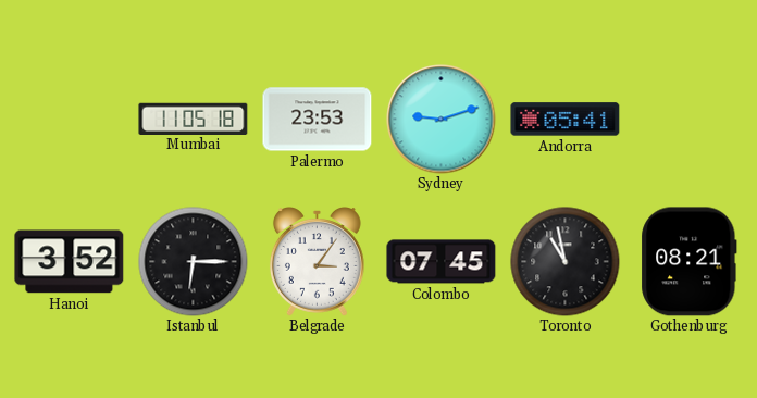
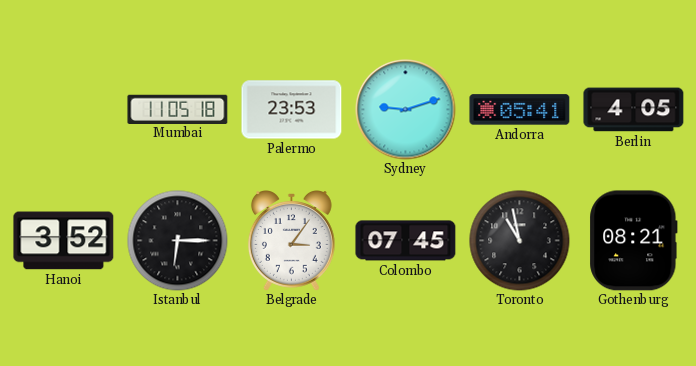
Berlin: none -> 4:05 (634, 110)
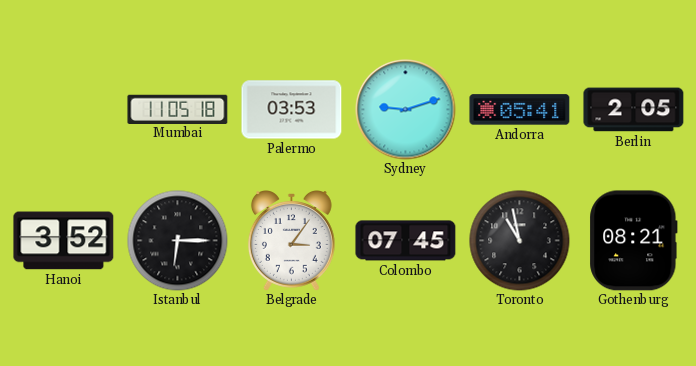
Palermo: 23:53 -> 03:53 (292, 110)
Berlin: 4:05 -> 2:05 (634, 110)
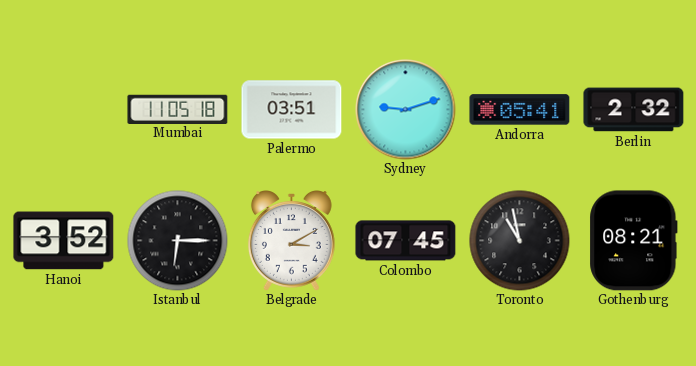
Palermo: 03:53 -> 03:51 (292, 110)
Berlin: 2:05 -> 2:32 (634, 110)
Belgrade: 3:06 -> 3:10 (291, 241)
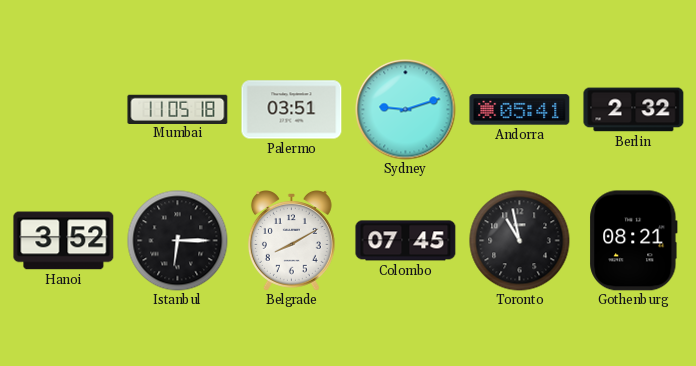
Belgrade: 3:10 -> 8:10 (291, 241)
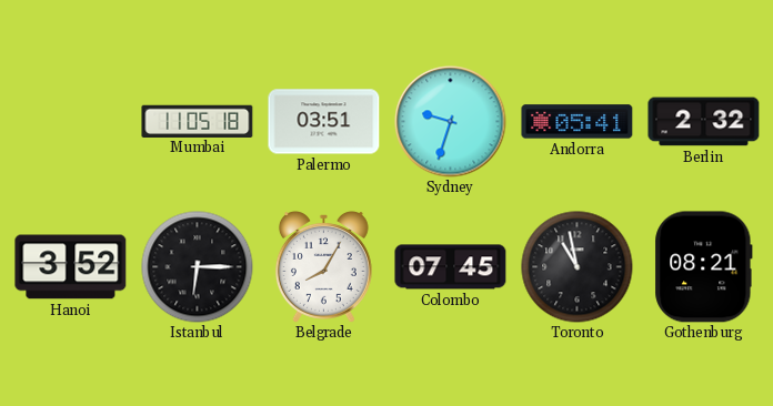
Sydney: 9:12 -> 9:33 (451, 122)
Belgrade: 8:10 -> 8:05 (323, 267)
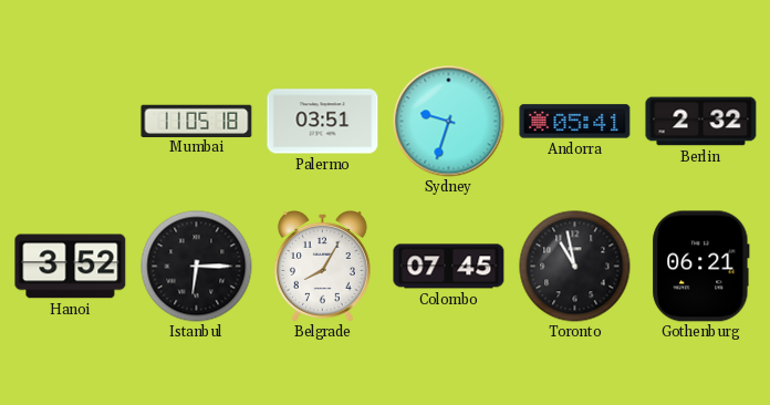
Gothenburg: 08:21 -> 06:21 (701, 267)
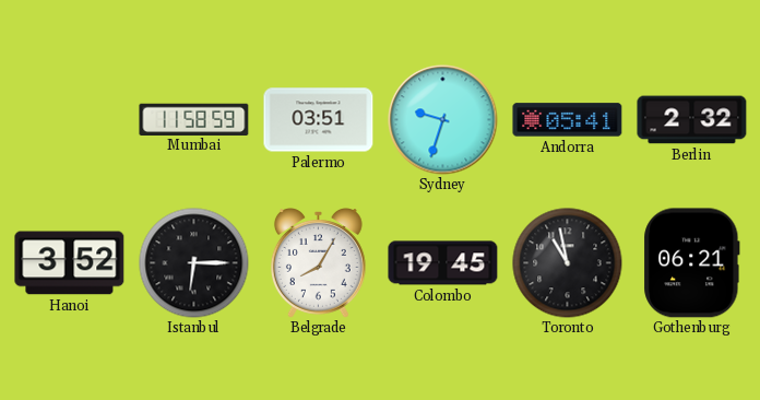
Mumbai: 11:05 -> 11:58 (194, 119)
Colombo: 07:45 -> 19:45 (443, 263)
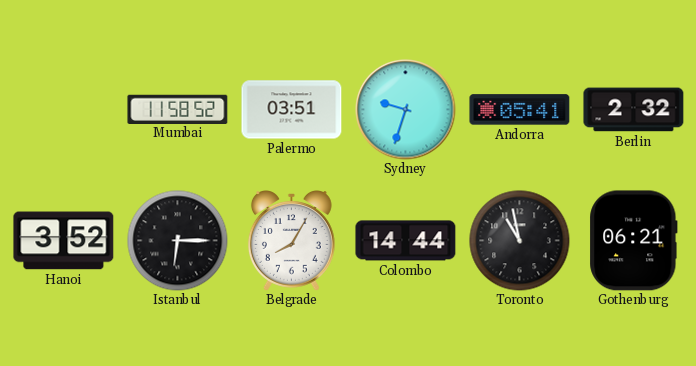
Mumbai: 11:58:59 -> 11:58:52 (178, 109)
Colombo: 19:45 -> 14:44 (406, 241)
